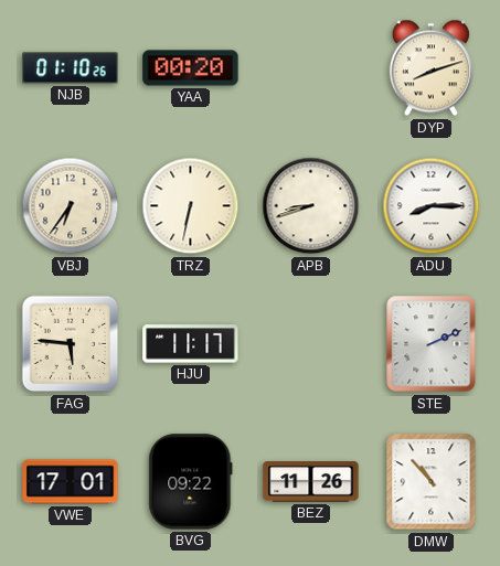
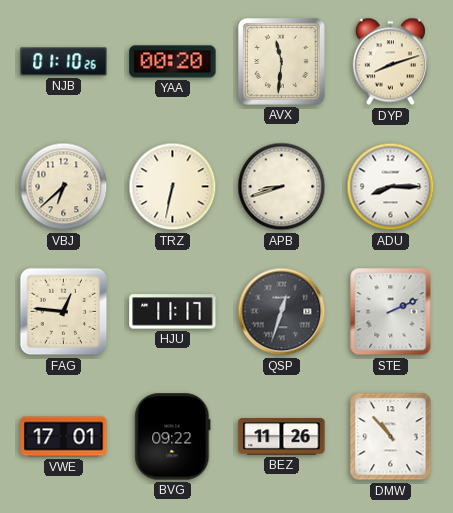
AVX: none -> 11:31 (282, 62)
VBJ: 6:36 -> 6:38 (64, 187)
FAG: 5:46 -> 12:46 (64, 312)
QSP: none -> 12:33 (282, 312)
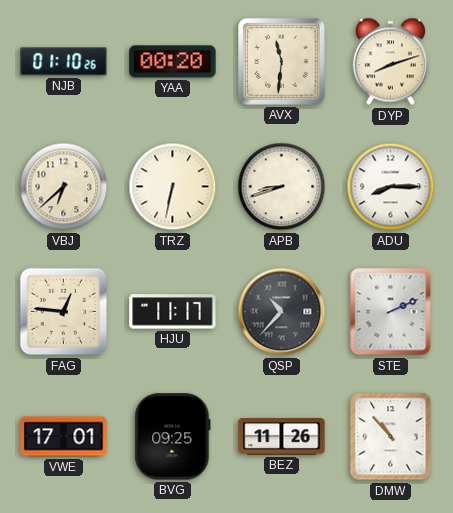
QSP: 12:33 -> 10:37 (282, 312)
BVG: 09:22 -> 09:25 (173, 437)
